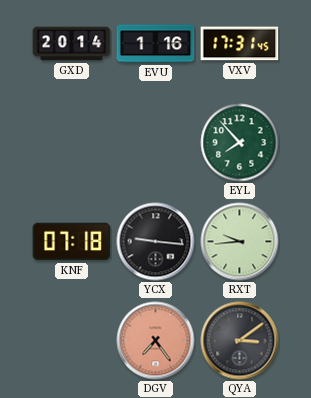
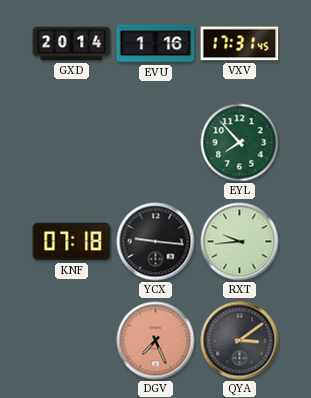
DGV: 7:24 -> 7:26 (156, 341)
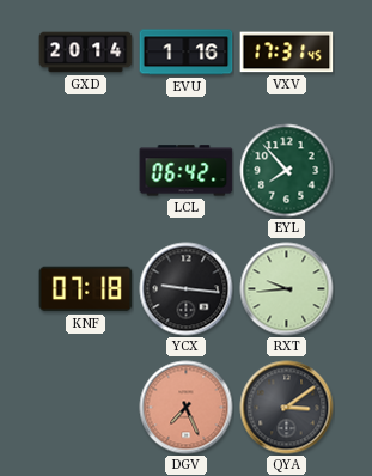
LCL: none -> 06:42 (187, 171)
